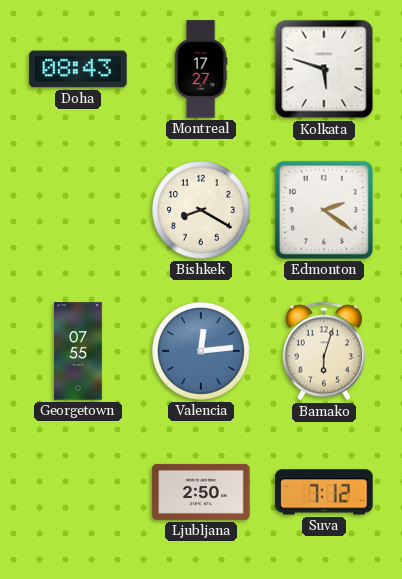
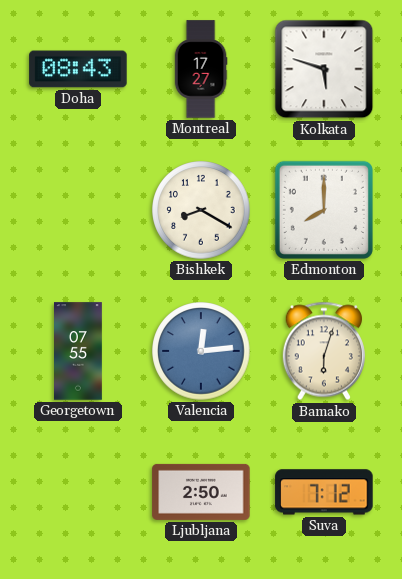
Edmonton: 2:21 -> 8:00 (324, 210)
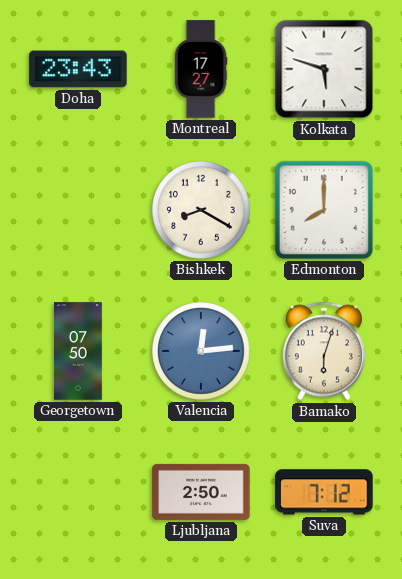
Doha: 08:43 -> 23:43 (78, 69)
Georgetown: 07:55 -> 07:50 (79, 351)
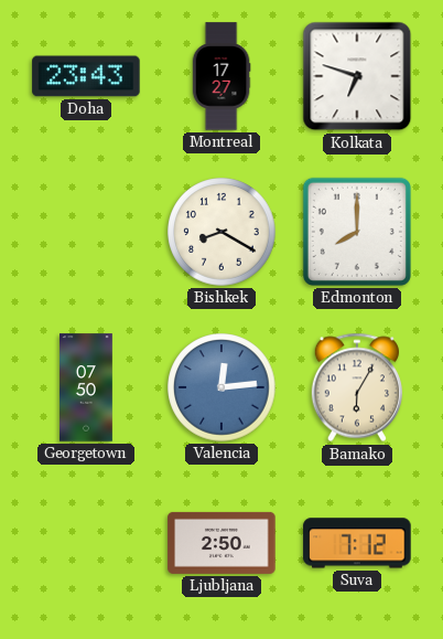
Kolkata: 5:48 -> 6:48 (357, 76)
Bamako: 6:03 -> 6:05 (357, 387)
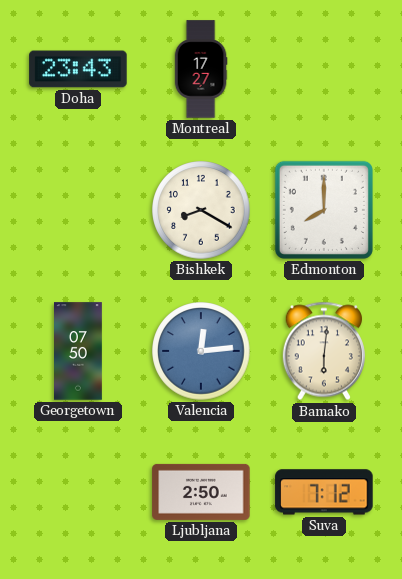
Kolkata: 6:48 -> none (357, 76)
Bamako: 6:05 -> 6:01 (324, 351)
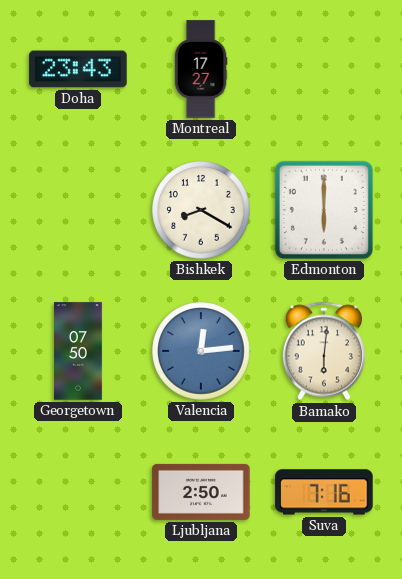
Edmonton: 8:00 -> 6:00 (324, 210)
Suva: 7:12 -> 7:16 (324, 492)
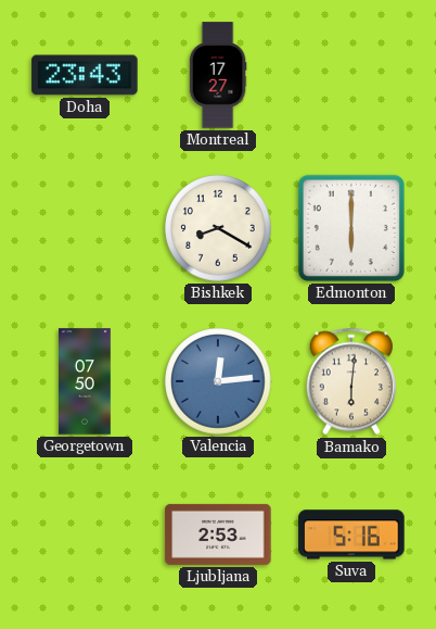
Ljubljana: 2:50 -> 2:53 (218, 534)
Suva: 7:16 -> 5:16 (351, 534)
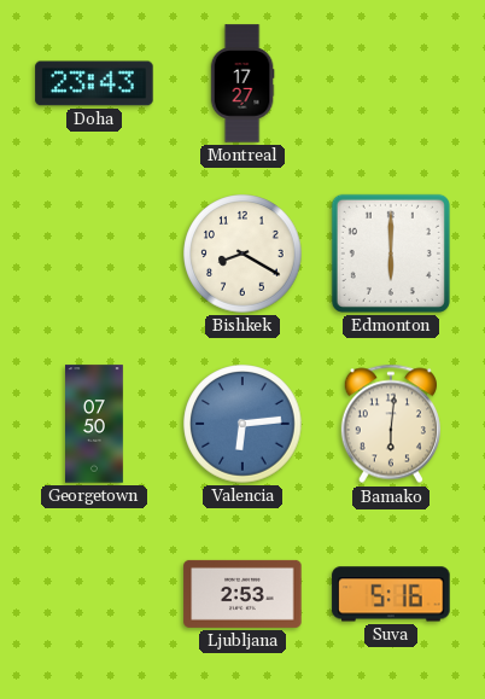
Valencia: 12:14 -> 6:14 (242, 424)
